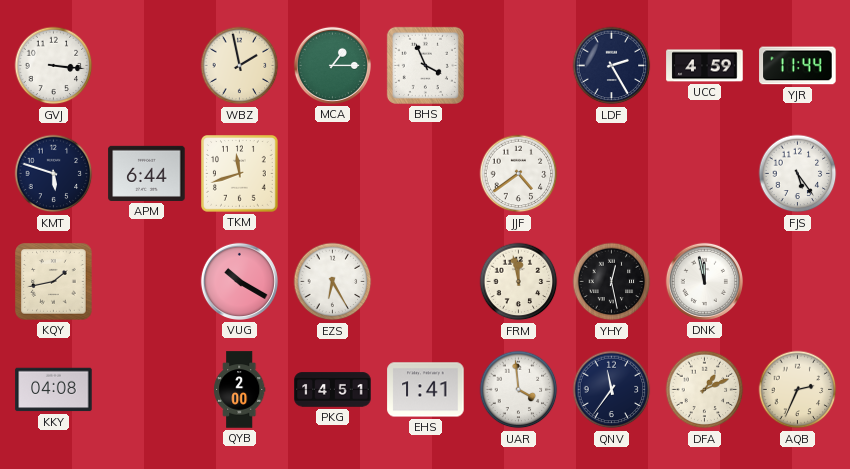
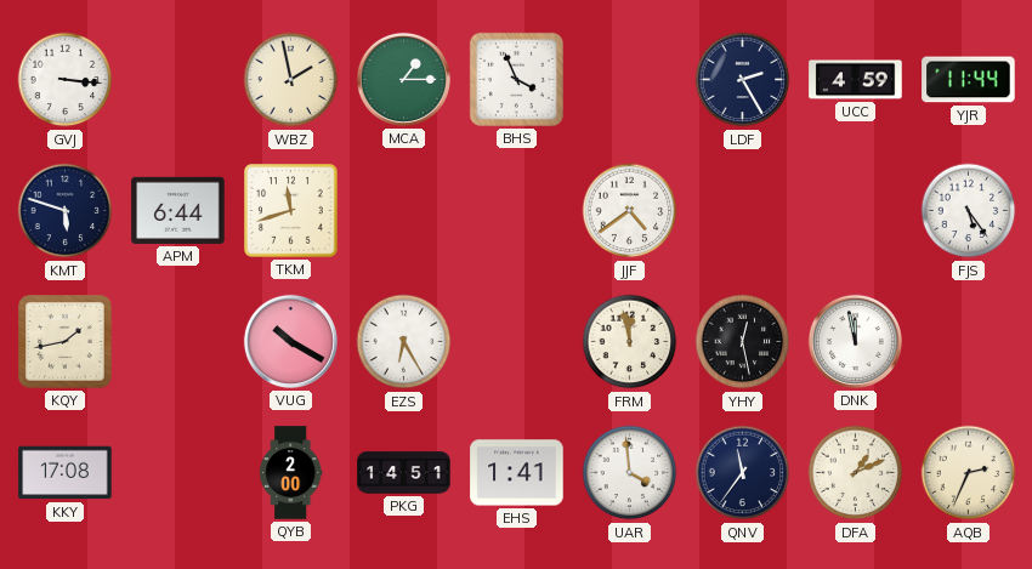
KKY: 04:08 -> 17:08 (66, 473)
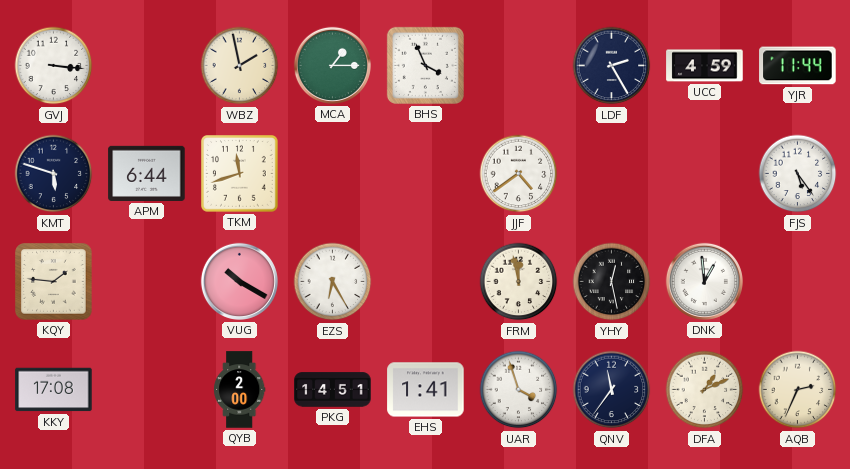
KQY: 1:43 -> 1:46 (54, 282)
DNK: 11:58 -> 12:59 (704, 281)
UAR: 3:59 -> 3:57 (519, 390)
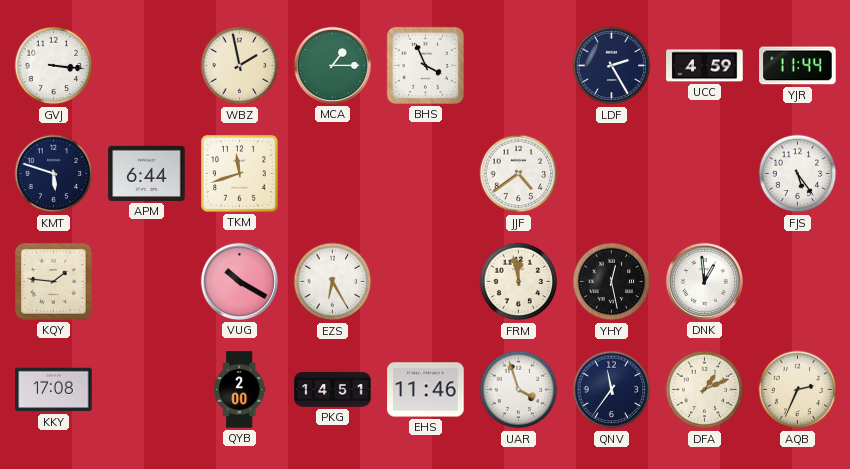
EHS: 1:41 -> 11:46 (426, 390)
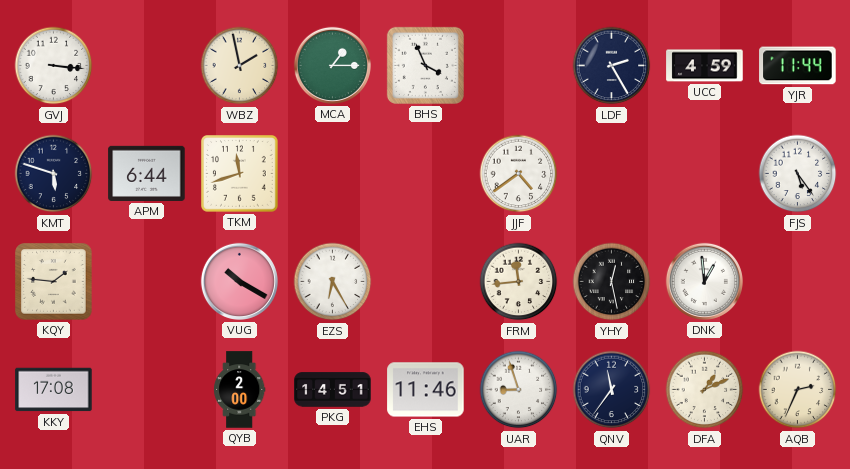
FRM: 11:58 -> 11:44 (519, 282)
UAR: 3:57 -> 8:57 (519, 390)
